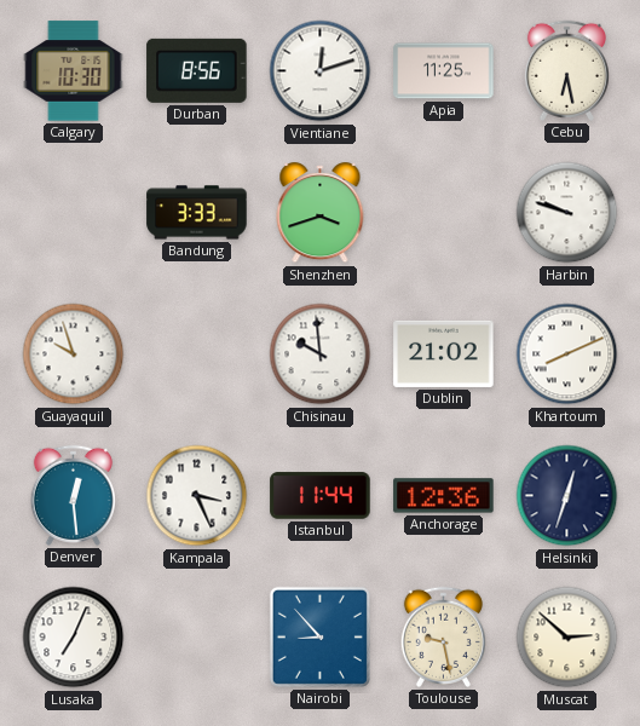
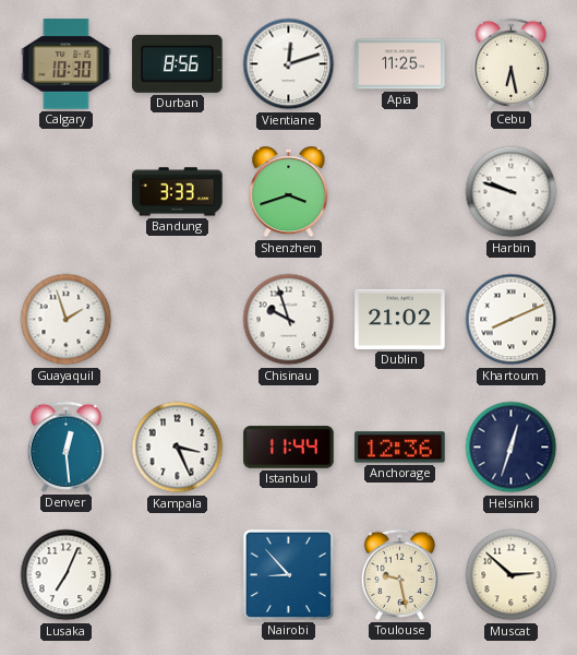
Guayaquil: 9:57 -> 1:57 (67, 320)
Chisinau: 9:59 -> 9:57 (289, 320)
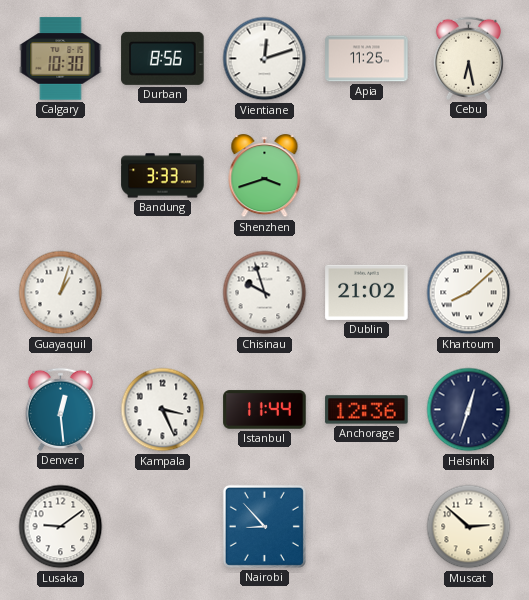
Harbin: 9:48 -> none (512, 192)
Guayaquil: 1:57 -> 1:03 (61, 293)
Khartoum: 8:11 -> 8:08 (469, 293)
Lusaka: 7:04 -> 9:09 (61, 527)
Toulouse: 9:28 -> none (399, 574)
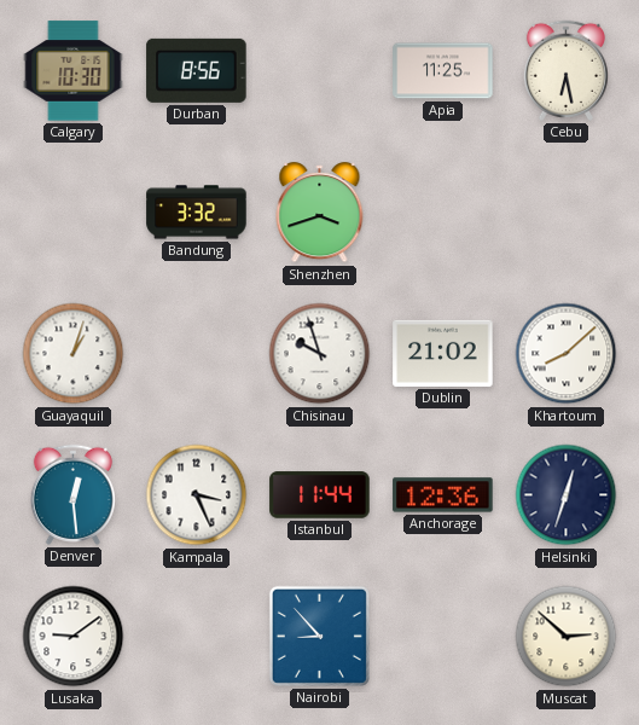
Vientiane: 12:12 -> none (265, 59)
Bandung: 3:33 -> 3:32 (197, 213)
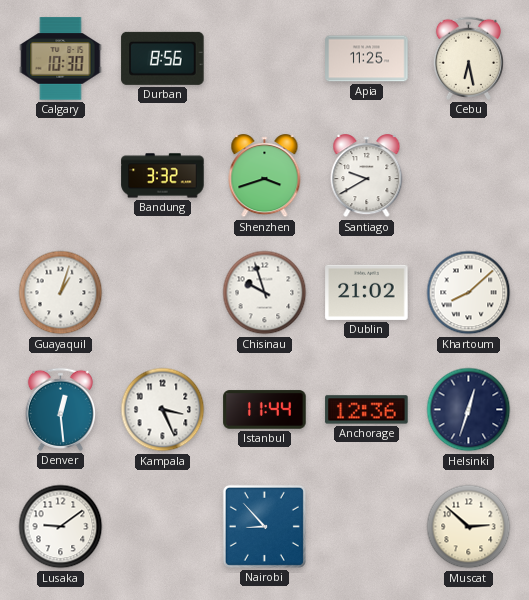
Santiago: none -> 9:40 (367, 176)
